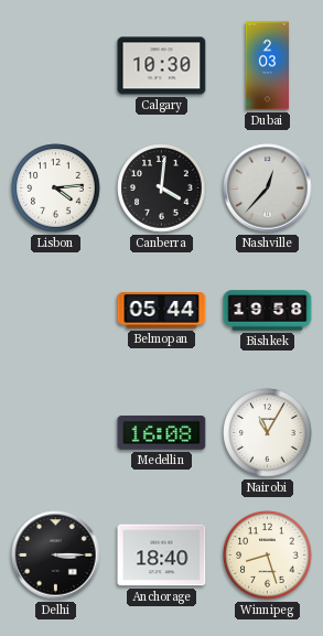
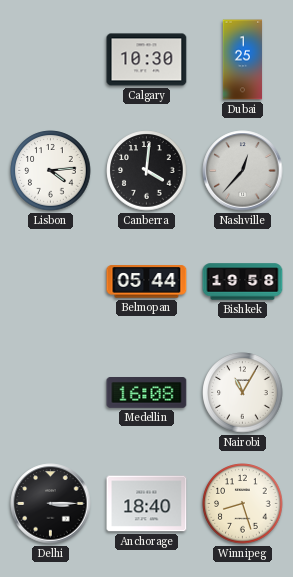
Dubai: 2:03 -> 1:25 (243, 60)
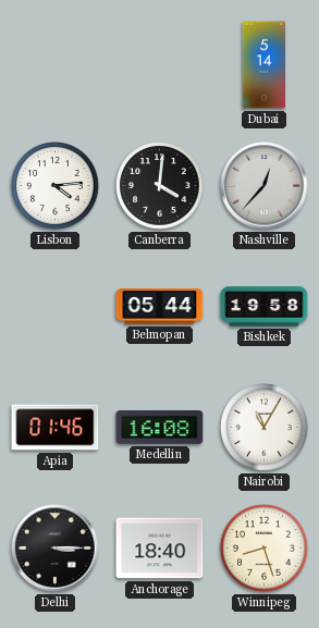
Calgary: 10:30 -> none (147, 60)
Dubai: 1:25 -> 5:14 (265, 65)
Apia: none -> 01:46 (56, 428)
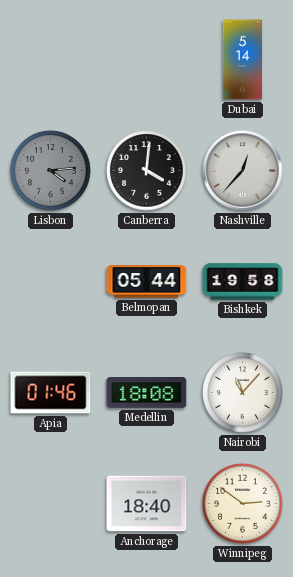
Lisbon dial: white -> grey (51, 171)
Medellin: 16:08 -> 18:08 (147, 393)
Nairobi: 11:05 -> 11:07 (243, 393)
Delhi: 3:15 -> none (56, 549)
Winnipeg: 8:27 -> 2:51 (243, 504)
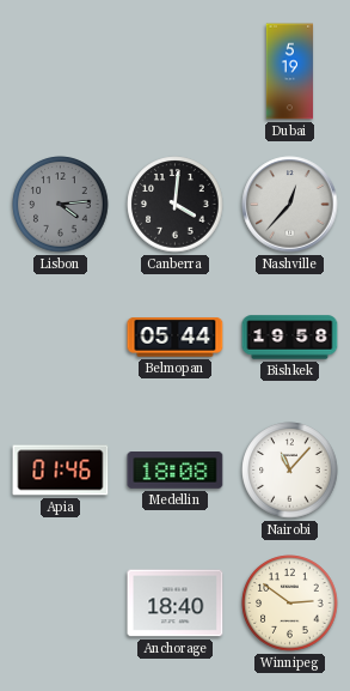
Dubai: 5:14 -> 5:19 (290, 72)
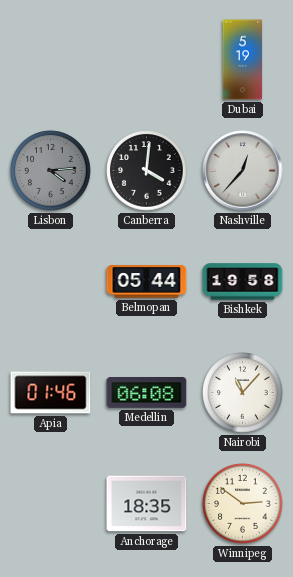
Medellin: 18:08 -> 06:08 (147, 393)
Anchorage: 18:40 -> 18:35 (147, 504)
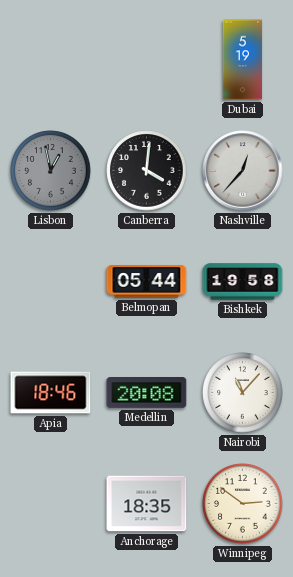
Lisbon: 4:14 -> 12:58 (51, 171)
Apia: 01:46 -> 18:46 (51, 393)
Medellin: 06:08 -> 20:08 (147, 393)
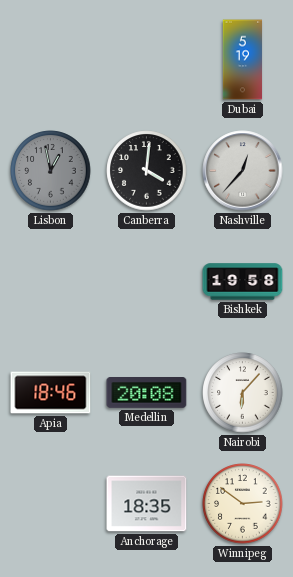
Belmopan: 05:44 -> none (147, 282)
Nairobi: 11:07 -> 6:07 (243, 393)
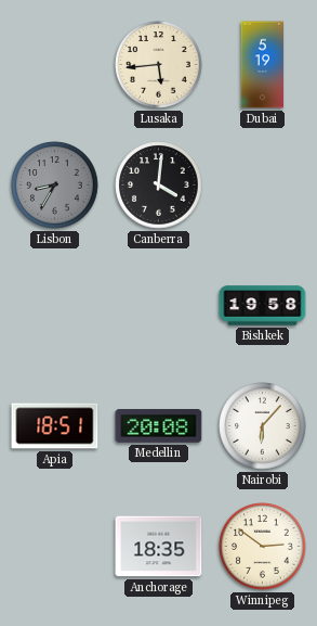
Lusaka: none -> 5:44 (159, 65)
Lisbon: 12:58 -> 8:35 (55, 186)
Nashville: 12:37 -> none (243, 171)
Apia: 18:46 -> 18:51 (55, 426)
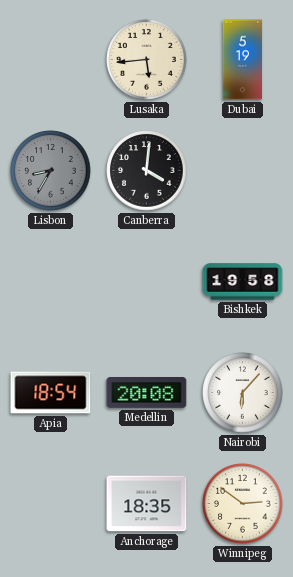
Apia: 18:51 -> 18:54 (51, 393)
